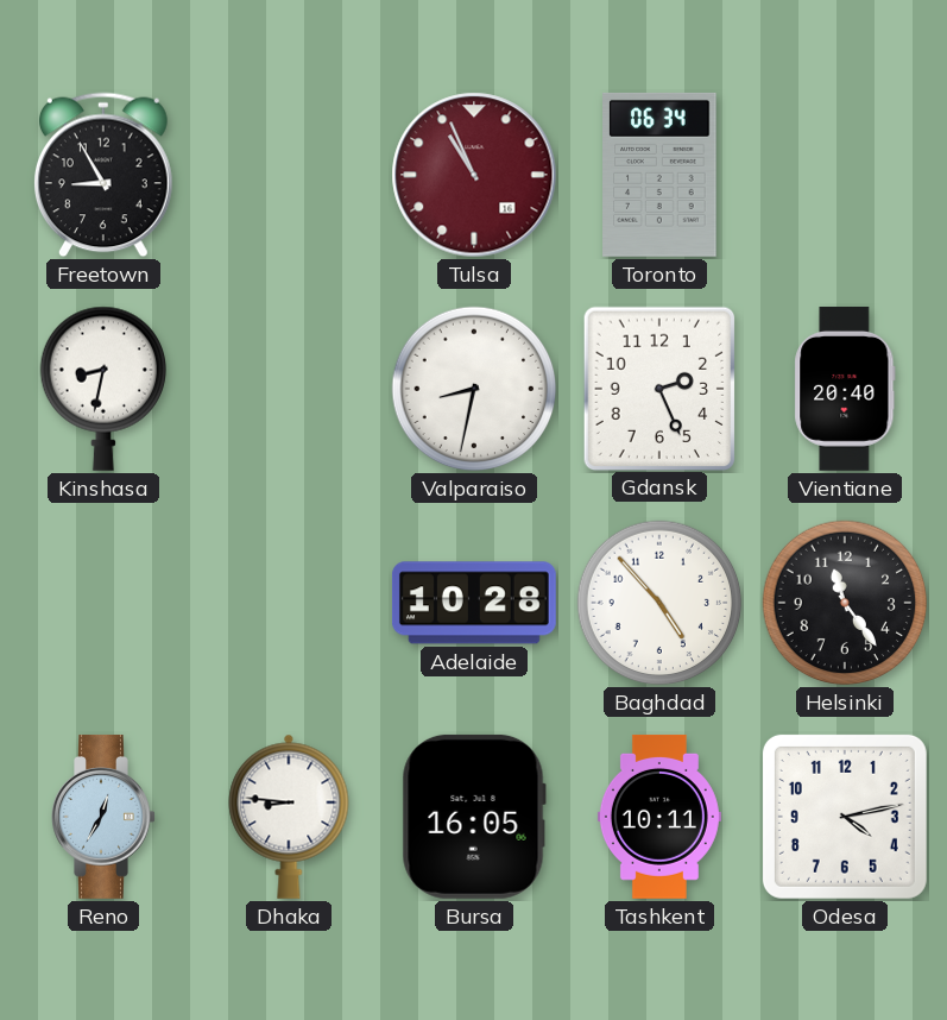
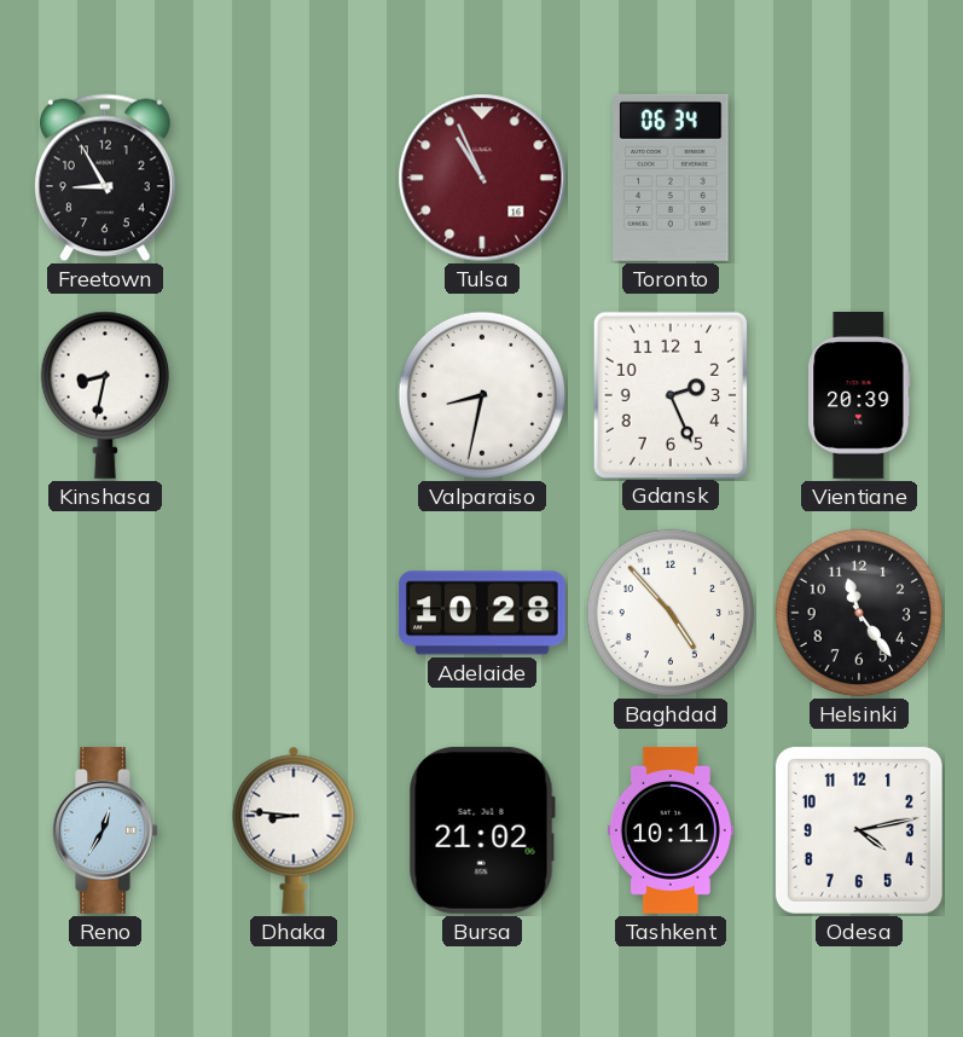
Vientiane: 20:40 -> 20:39 (859, 395)
Bursa: 16:05 -> 21:02 (482, 830)
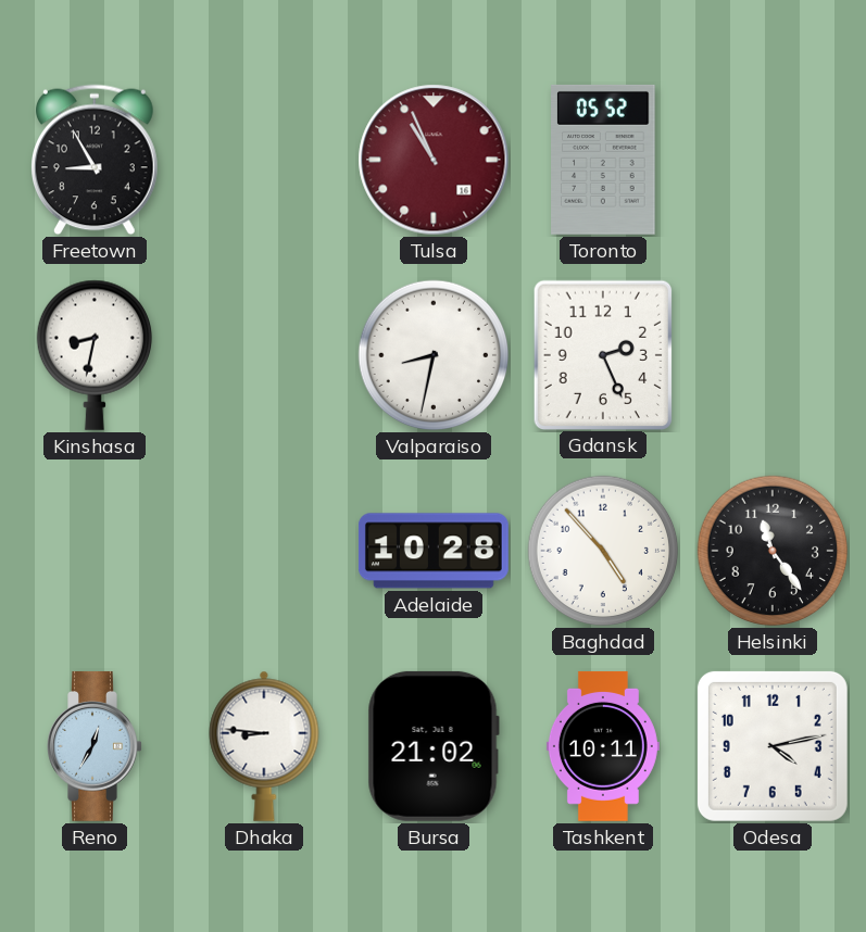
Toronto: 06:34 -> 05:52 (603, 160)
Vientiane: 20:39 -> none (859, 395)
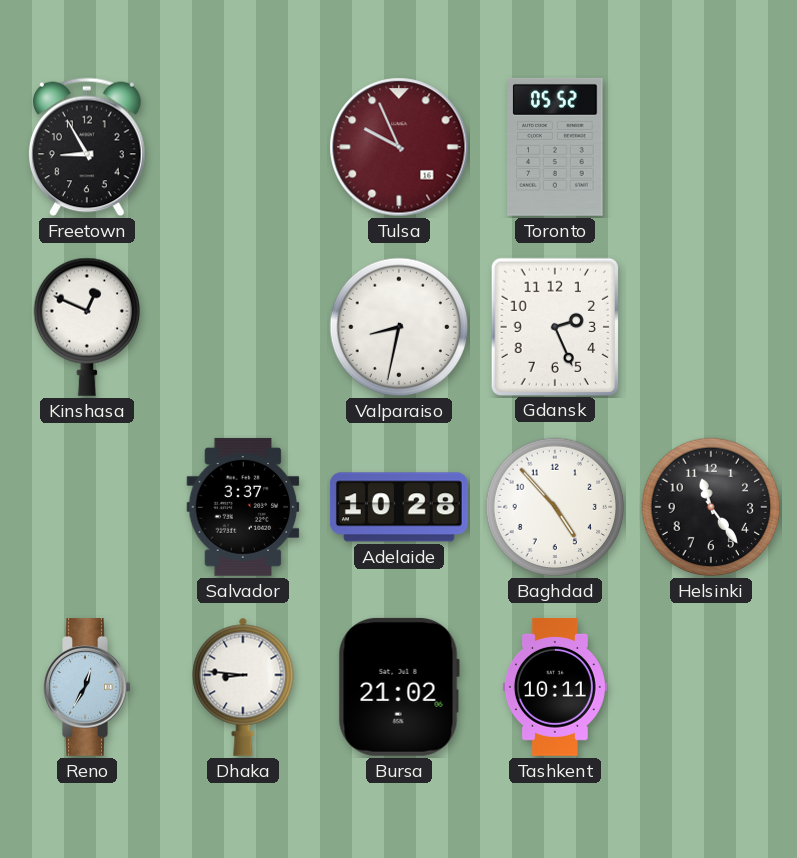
Tulsa: 10:56 -> 9:56 (399, 147)
Kinshasa: 8:32 -> 12:49 (86, 327)
Salvador: none -> 3:37 (243, 507)
Odesa: 4:13 -> none (773, 746)
